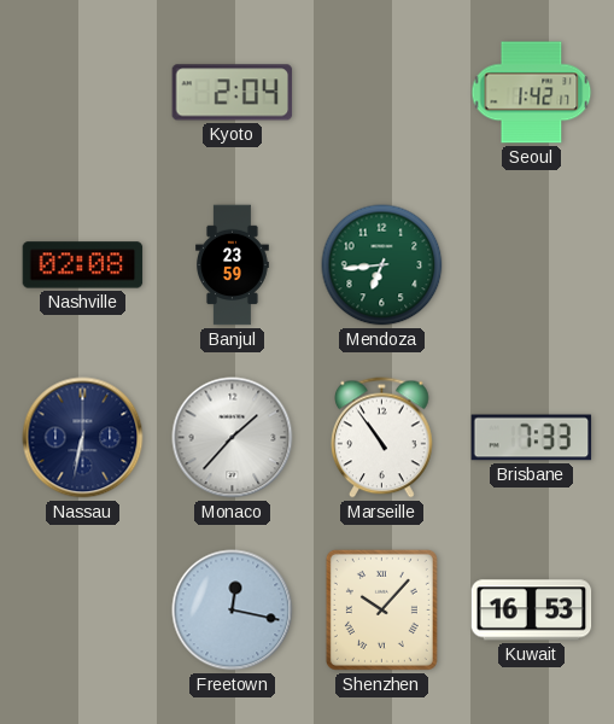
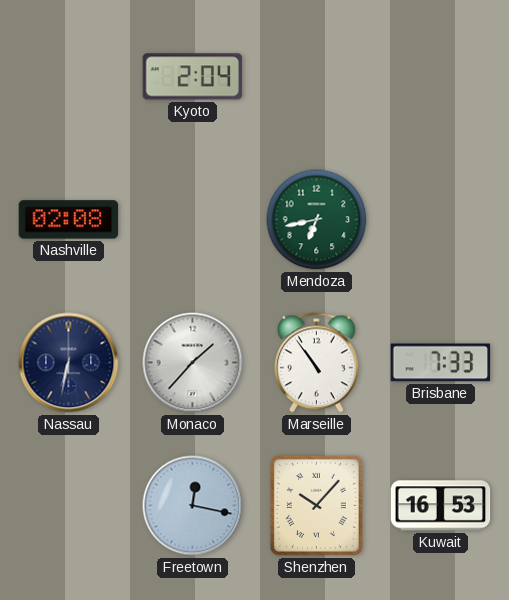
Seoul: 1:42 -> none (532, 93)
Banjul: 23:59 -> none (233, 265)
Mendoza: 6:44 -> 6:43 (317, 220)
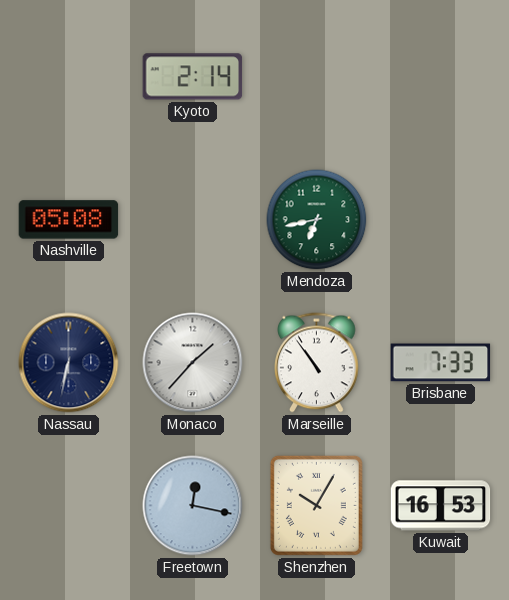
Kyoto: 2:04 -> 2:14 (193, 77)
Nashville: 02:08 -> 05:08 (69, 220)
Shenzhen: 10:07 -> 10:05 (316, 505)
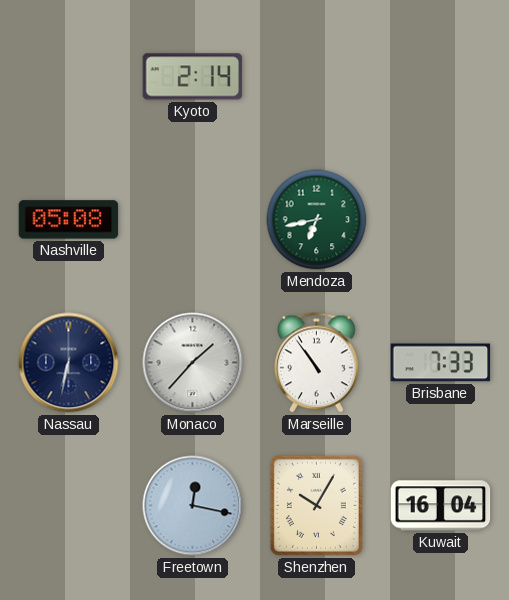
Kuwait: 16:53 -> 16:04 (441, 506)
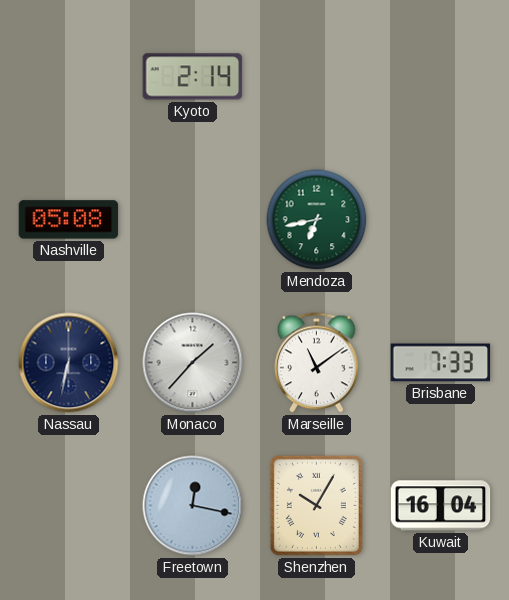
Marseille: 10:54 -> 11:09 (317, 363)
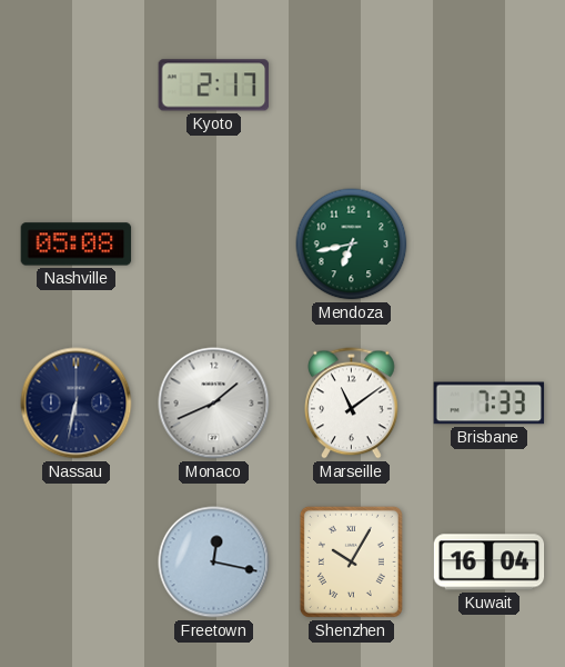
Kyoto: 2:14 -> 2:17 (214, 86)
Monaco: 1:37 -> 1:41 (214, 404)
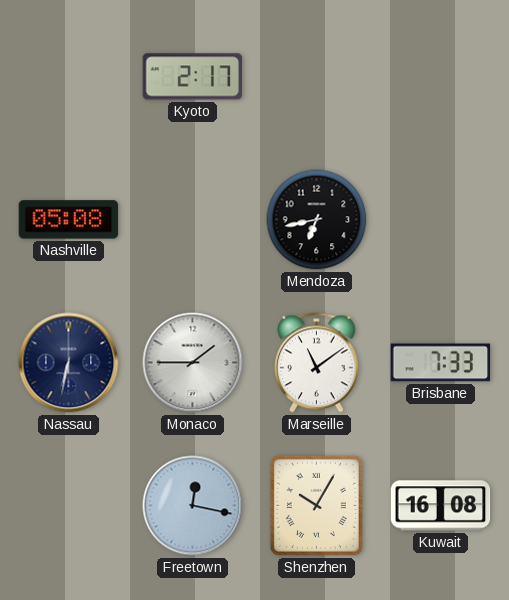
Mendoza dial: green -> black (317, 220)
Monaco: 1:41 -> 1:45 (193, 363)
Kuwait: 16:04 -> 16:08 (441, 506)
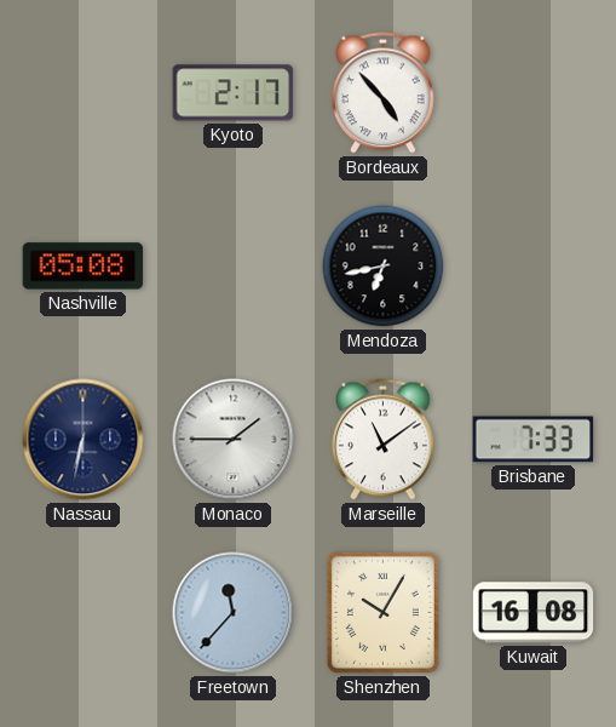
Bordeaux: none -> 4:53 (384, 93)
Freetown: 12:17 -> 11:37 (234, 613)
